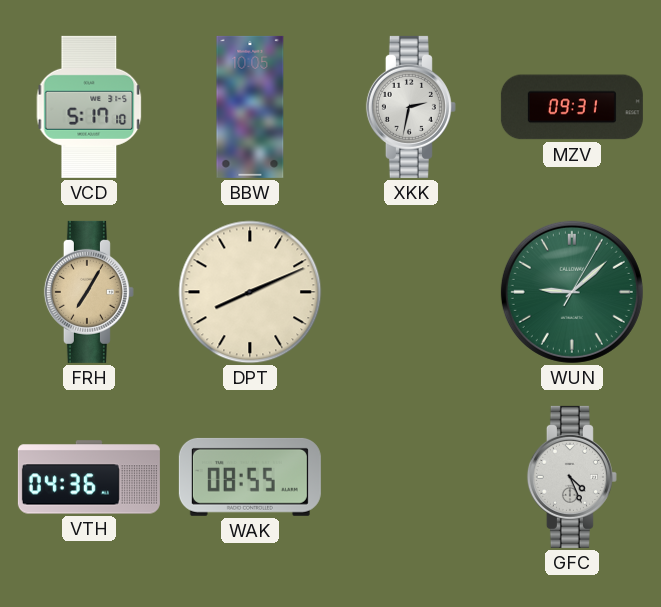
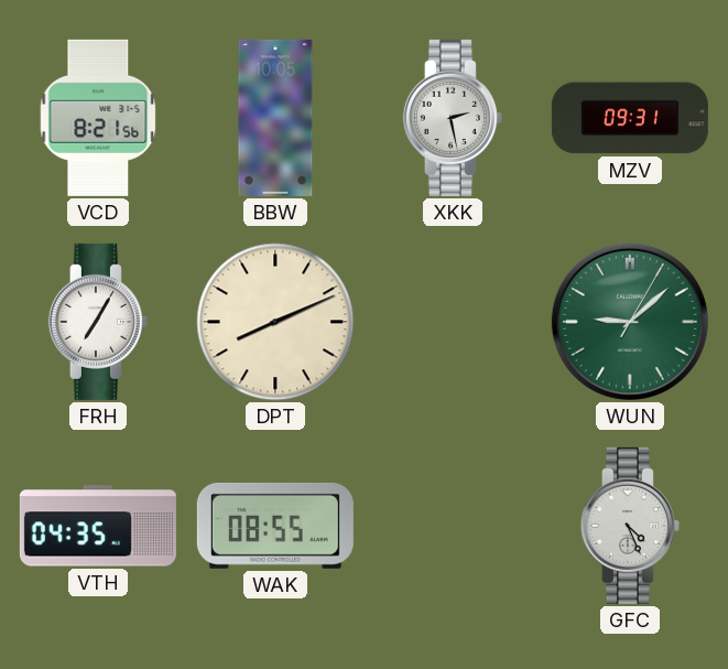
VCD: 5:17 -> 8:21 (98, 118)
XKK: 2:32 -> 2:28 (453, 118)
FRH dial: champagne -> white (98, 322)
VTH: 04:36 -> 04:35 (98, 526)
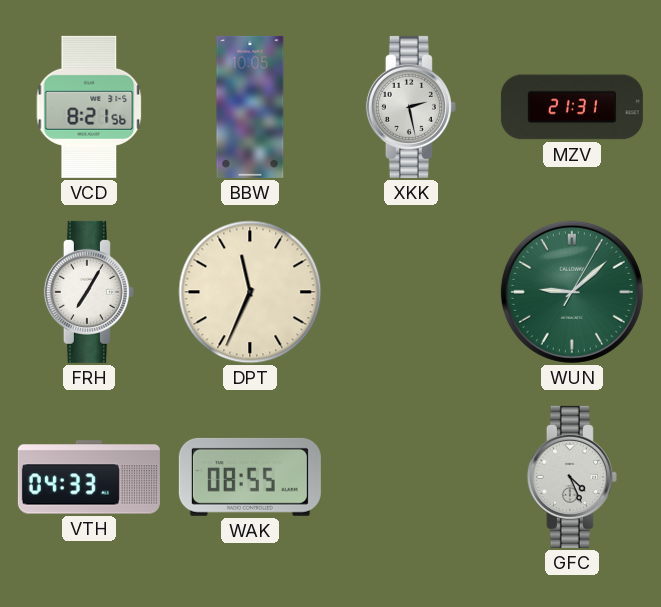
MZV: 09:31 -> 21:31 (572, 107)
DPT: 8:11 -> 11:34 (250, 292)
VTH: 04:35 -> 04:33 (89, 477)
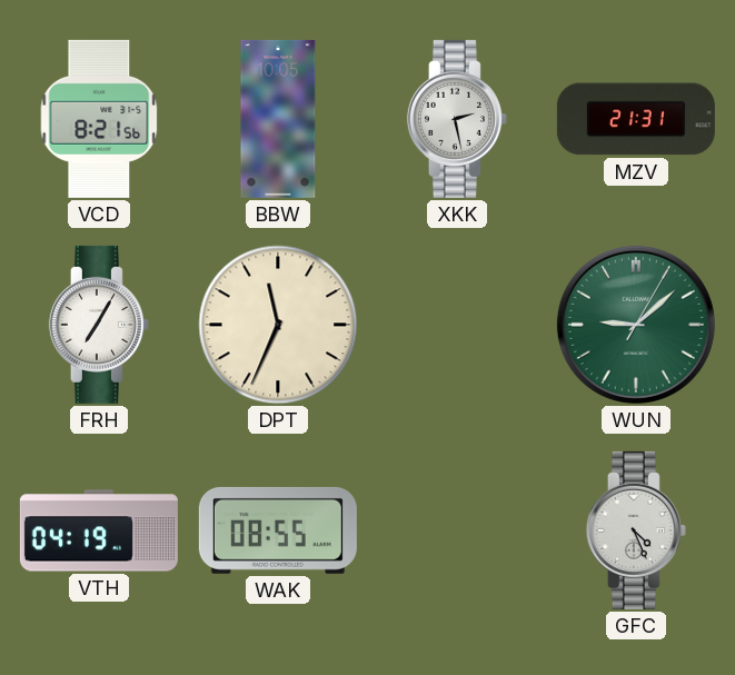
VTH: 04:33 -> 04:19 (99, 530)
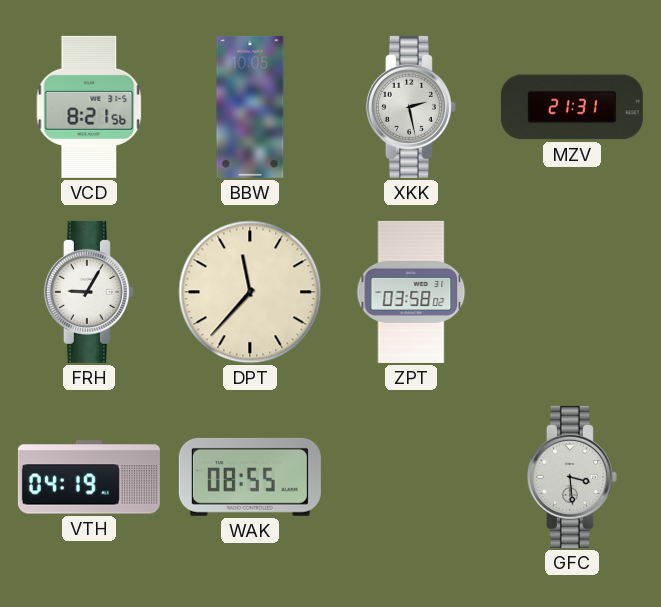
FRH: 7:05 -> 9:05 (89, 292)
DPT: 11:34 -> 11:37 (250, 292)
ZPT: none -> 03:58 (411, 292)
WUN: 9:08 -> none (636, 325)
GFC: 4:26 -> 3:29 (572, 477)
